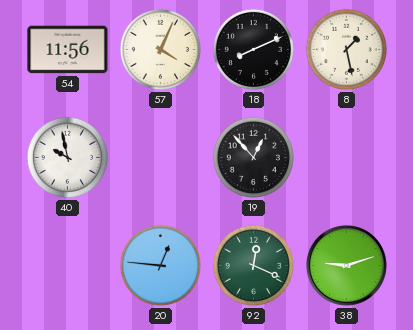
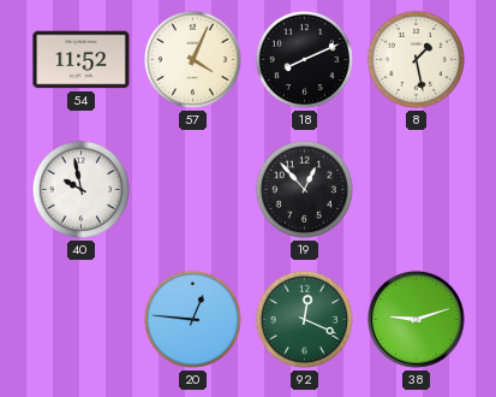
54: 11:56 -> 11:52 (82, 60)
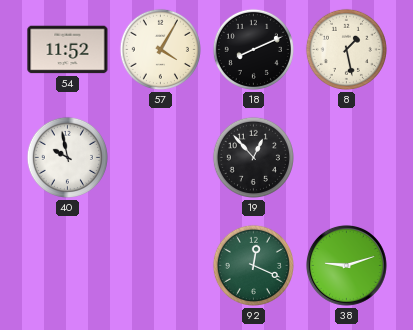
57: 4:04 -> 4:05 (160, 49)
20: 12:46 -> none (192, 319)
